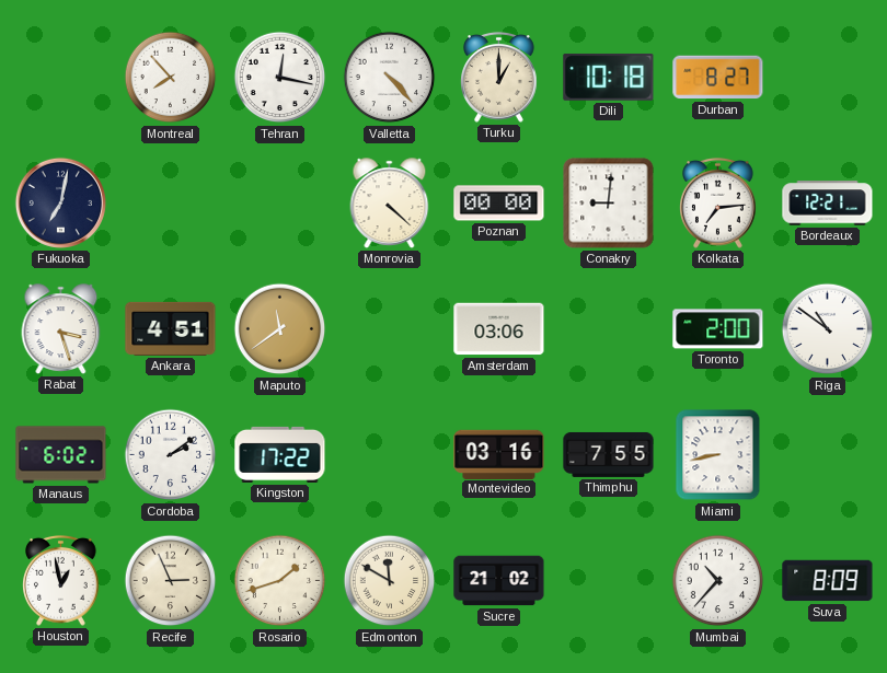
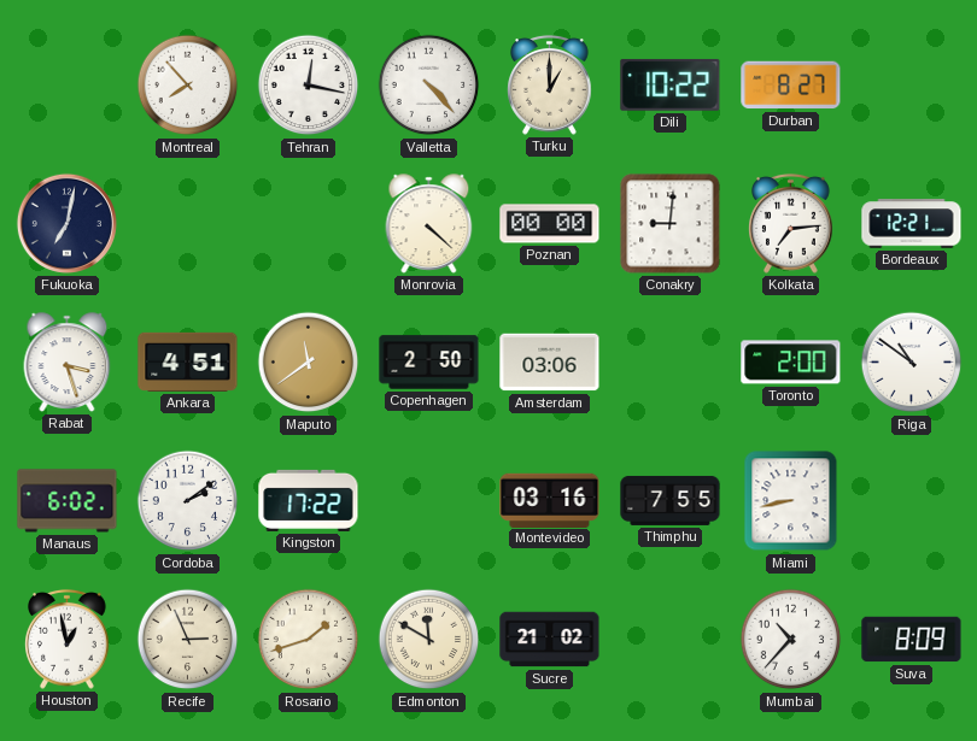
Dili: 10:18 -> 10:22 (671, 84)
Copenhagen: none -> 2:50 (429, 363)
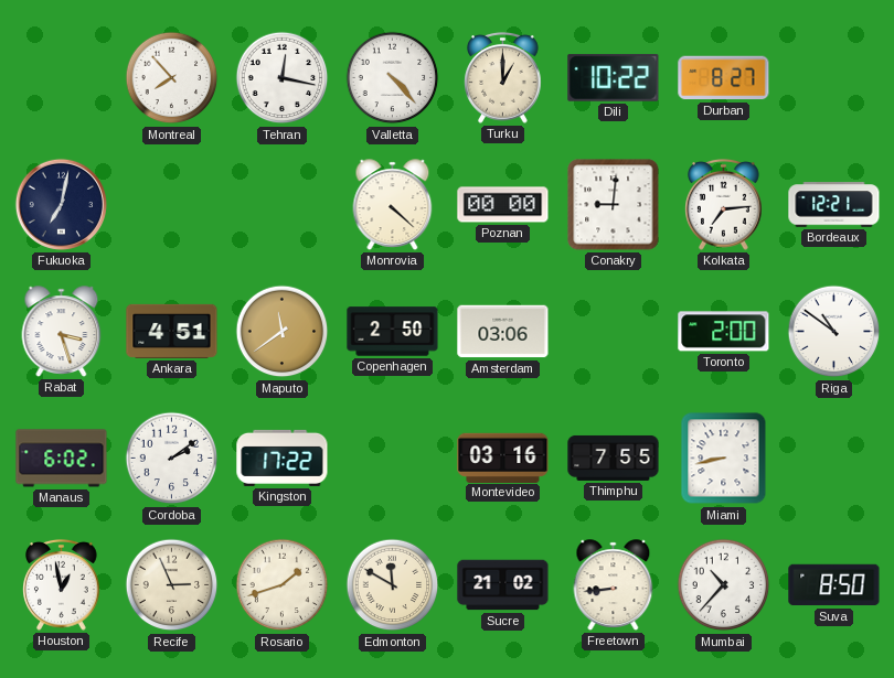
Freetown: none -> 8:44 (614, 585)
Suva: 8:09 -> 8:50 (834, 585)
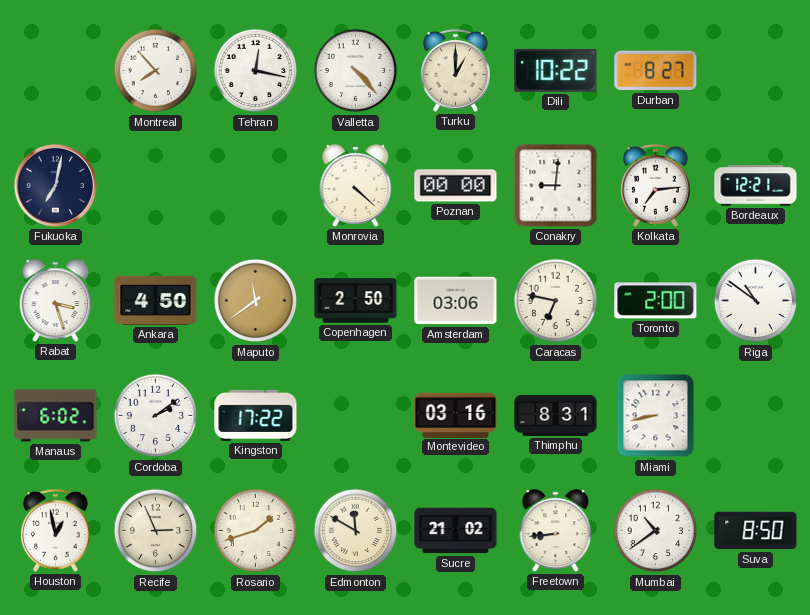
Ankara: 4:51 -> 4:50 (156, 300)
Caracas: none -> 6:47 (556, 301)
Thimphu: 7:55 -> 8:31 (556, 415)
Mumbai: 10:37 -> 10:39 (656, 531)
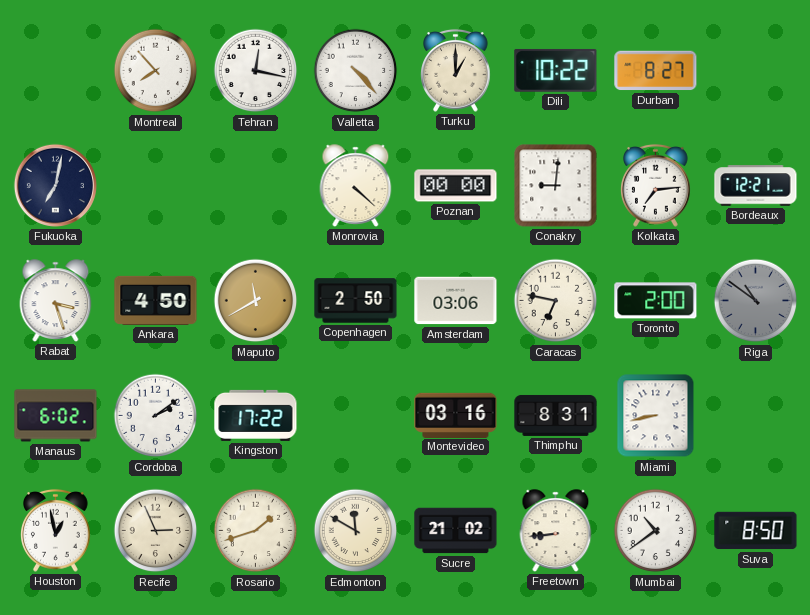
Maputo: 11:39 -> 11:40 (256, 301)
Riga dial: white -> grey (756, 301)
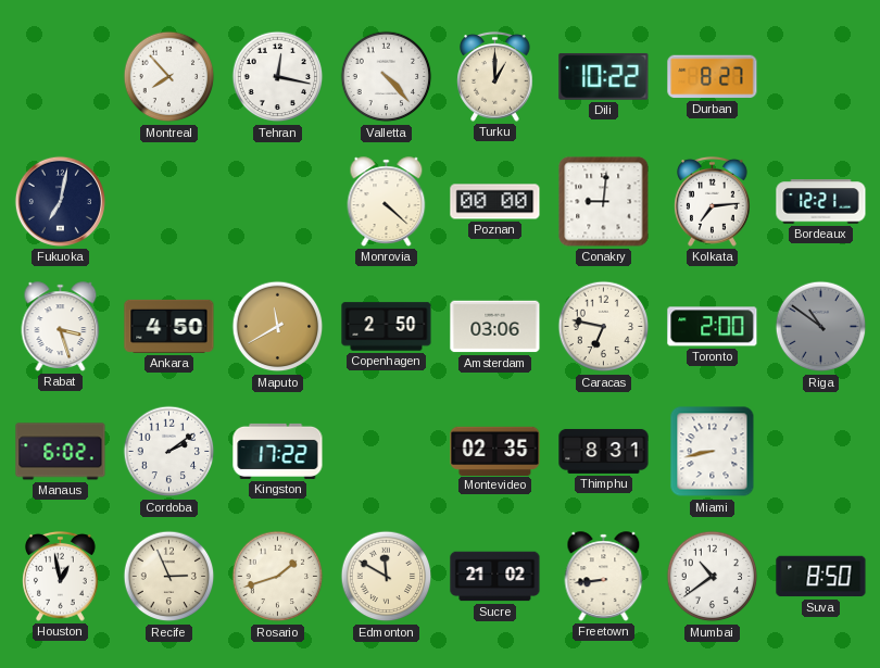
Montevideo: 03:16 -> 02:35 (495, 451)
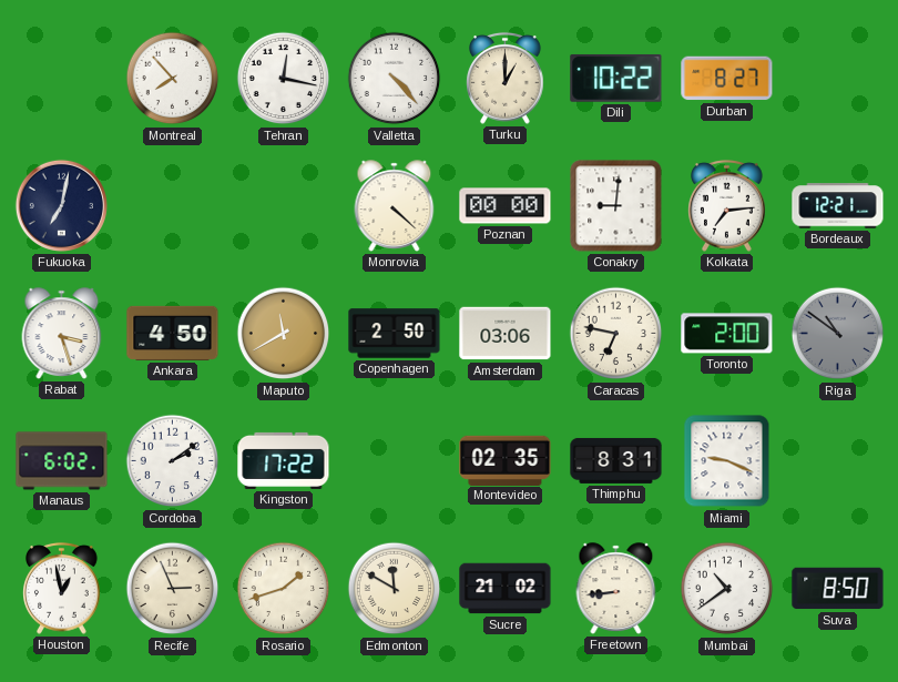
Miami: 8:43 -> 9:19 (727, 461)
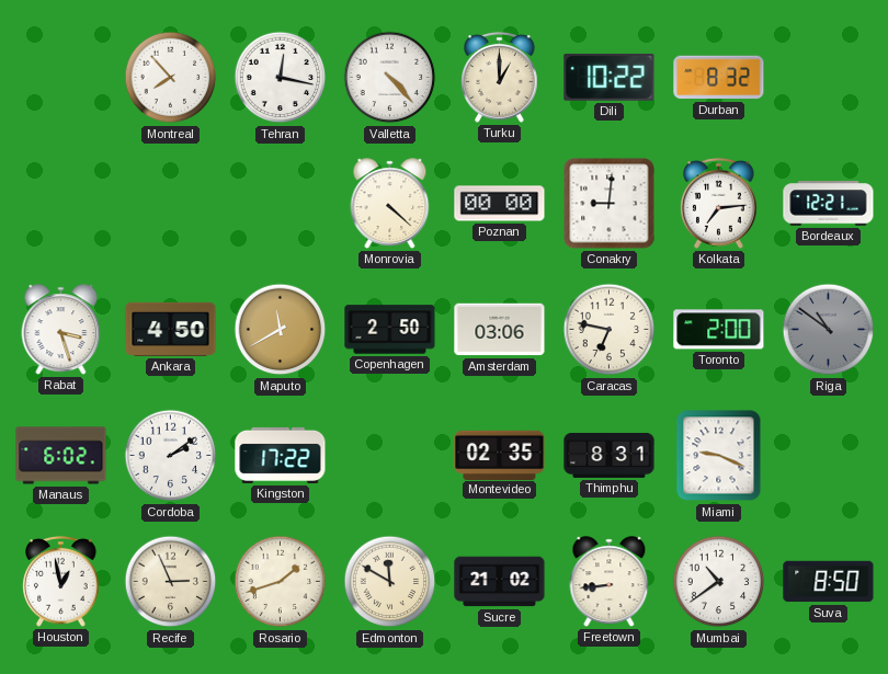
Durban: 8:27 -> 8:32 (719, 78)
Fukuoka: 7:02 -> none (61, 205)
